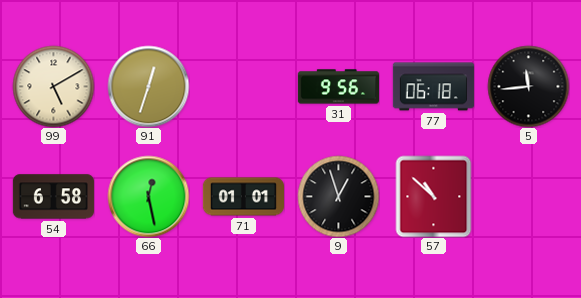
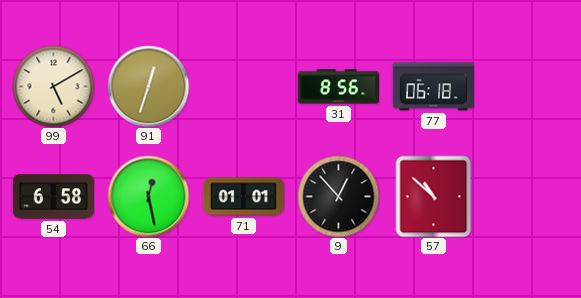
31: 9:56 -> 8:56 (338, 87)
5: 11:44 -> none (528, 86)
9: 12:57 -> 12:53 (338, 196)
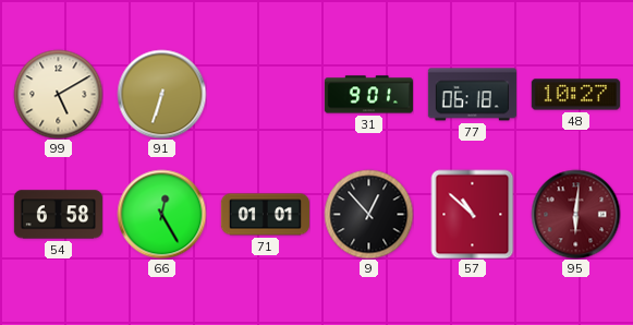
91: 12:33 -> 6:33 (161, 94)
31: 8:56 -> 9:01 (368, 95)
48: none -> 10:27 (575, 95)
66: 12:28 -> 12:25 (161, 214)
95: none -> 6:01 (575, 214)
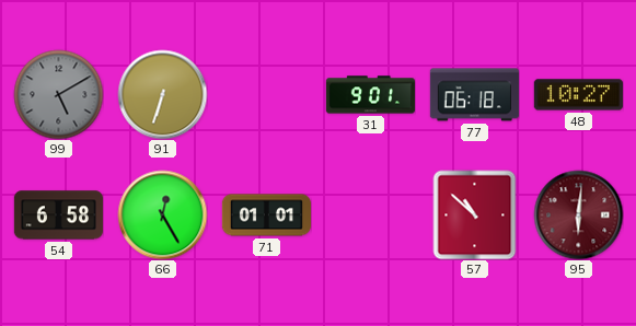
99 dial: cream -> grey (58, 94)
9: 12:53 -> none (368, 214)
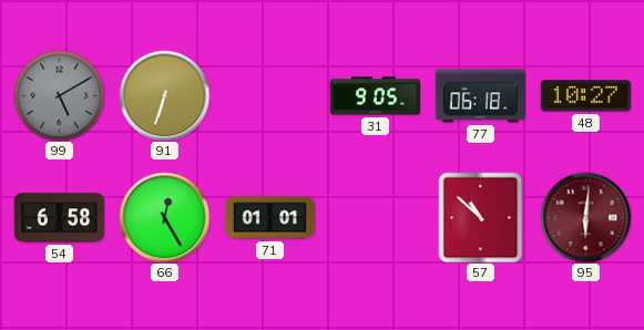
31: 9:01 -> 9:05 (375, 96)
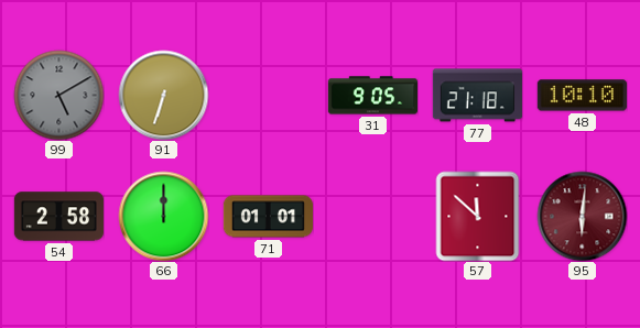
77: 06:18 -> 21:18 (477, 96)
48: 10:27 -> 10:10 (582, 96)
54: 6:58 -> 2:58 (58, 217)
66: 12:25 -> 12:00 (163, 216)
57: 10:52 -> 11:52 (478, 216)
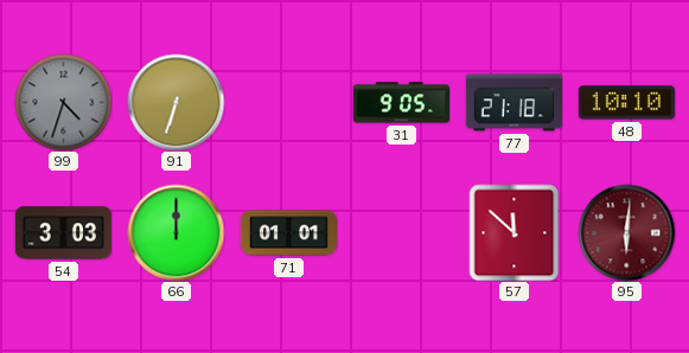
99: 5:10 -> 4:33 (63, 102)
54: 2:58 -> 3:03 (63, 233)
